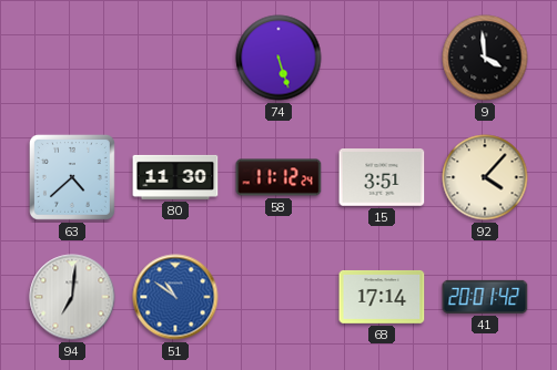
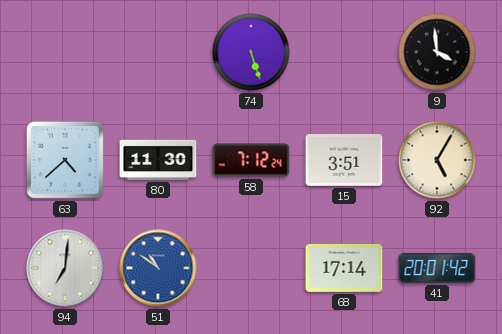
58: 11:12 -> 7:12 (251, 160)
92: 4:07 -> 5:05 (437, 160)
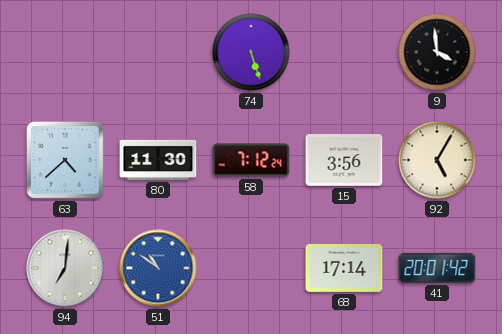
15: 3:51 -> 3:56 (344, 160)
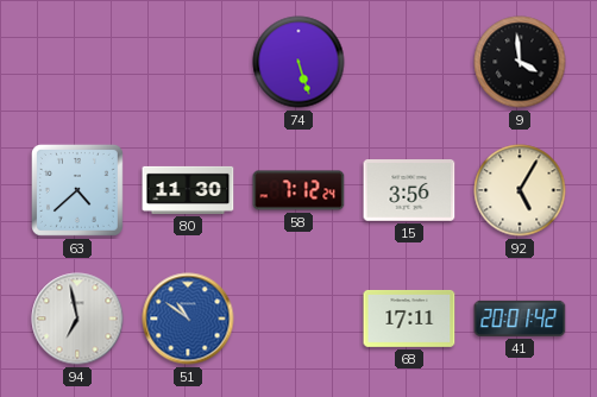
94: 7:01 -> 6:58 (77, 319)
68: 17:14 -> 17:11 (409, 319)
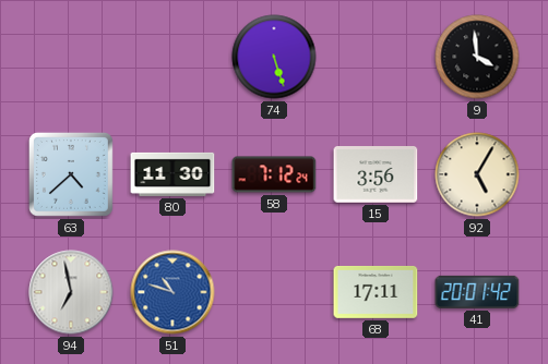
51: 10:51 -> 10:48 (172, 292)
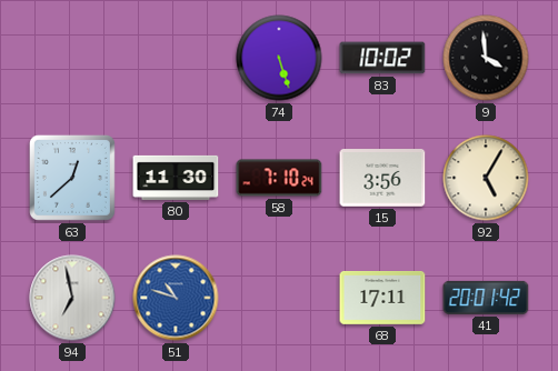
83: none -> 10:02 (382, 58)
63: 4:38 -> 12:38 (72, 178)
58: 7:12 -> 7:10 (279, 178)
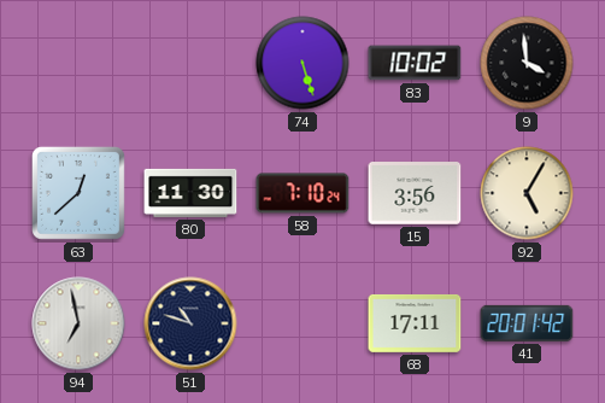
51 dial: blue -> navy (190, 323)
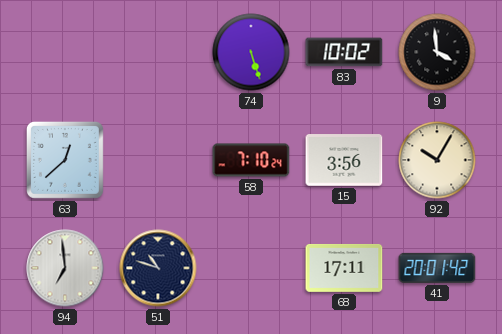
80: 11:30 -> none (190, 193)
92: 5:05 -> 10:05 (437, 160)
94: 6:58 -> 6:59 (65, 268)
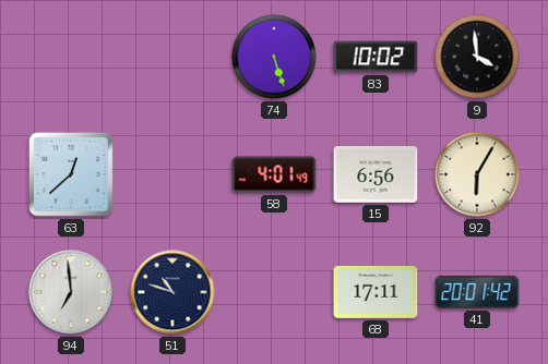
58: 7:10 -> 4:01 (274, 174)
15: 3:56 -> 6:56 (376, 174)
92: 10:05 -> 6:05 (477, 174)
